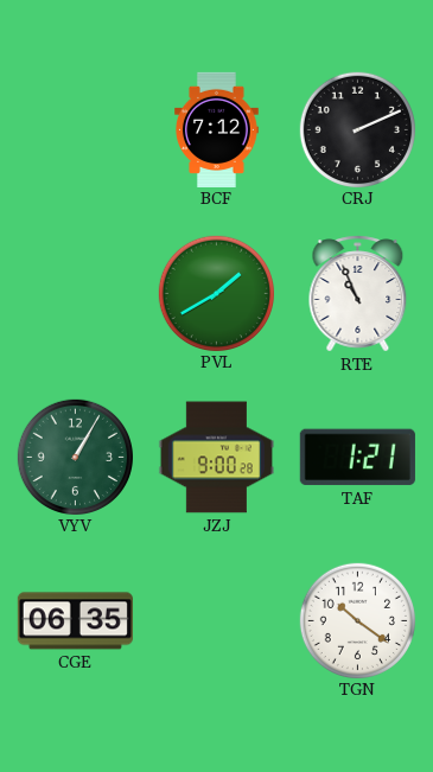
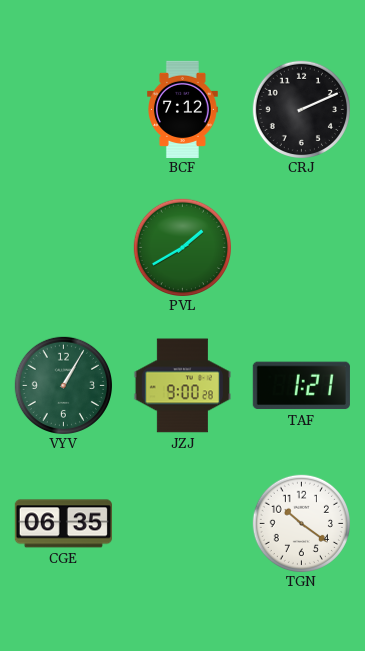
RTE: 10:56 -> none (358, 294)
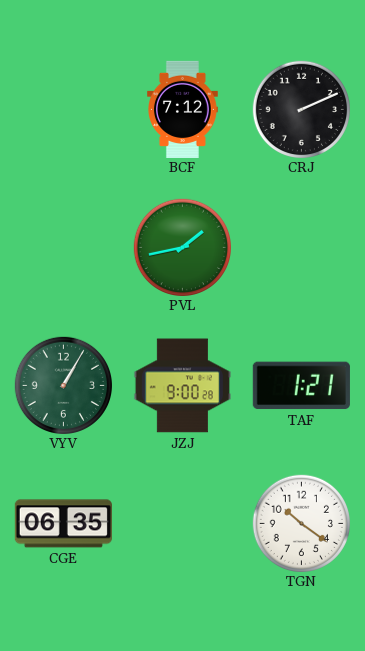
PVL: 1:40 -> 1:43 (182, 247)
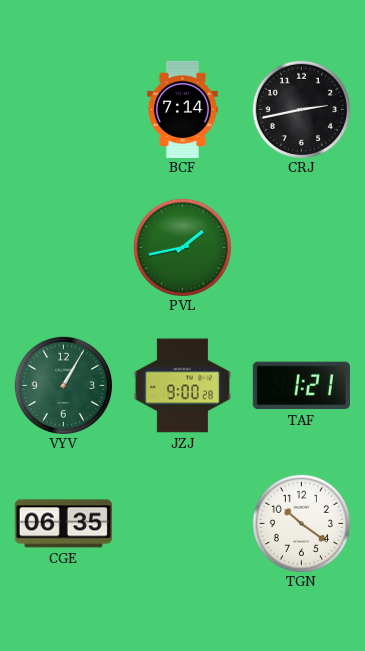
BCF: 7:12 -> 7:14 (183, 109)
CRJ: 2:11 -> 2:43 (301, 109)
